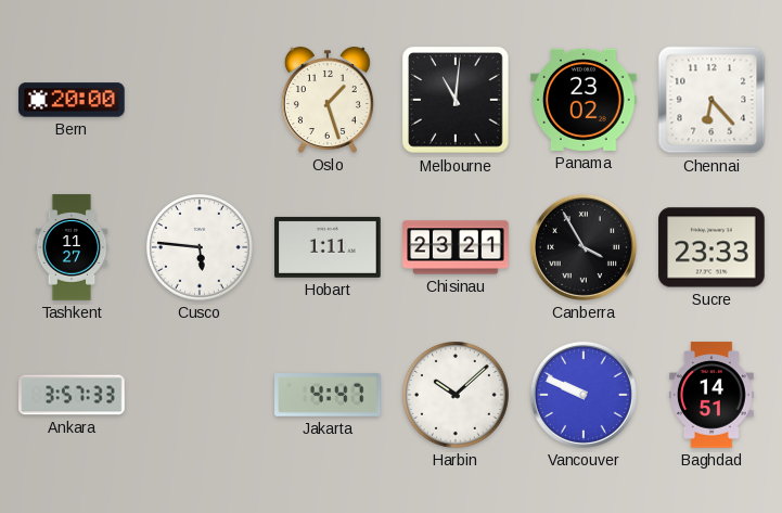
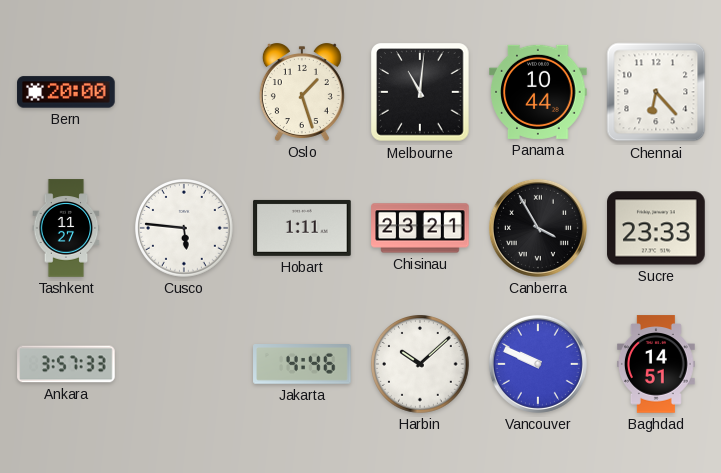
Panama: 23:02 -> 10:44 (538, 92)
Jakarta: 4:47 -> 4:46 (302, 365)
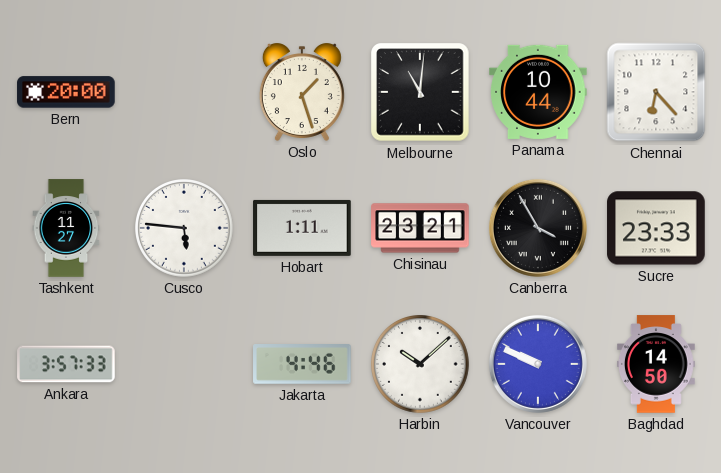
Baghdad: 14:51 -> 14:50 (656, 364)
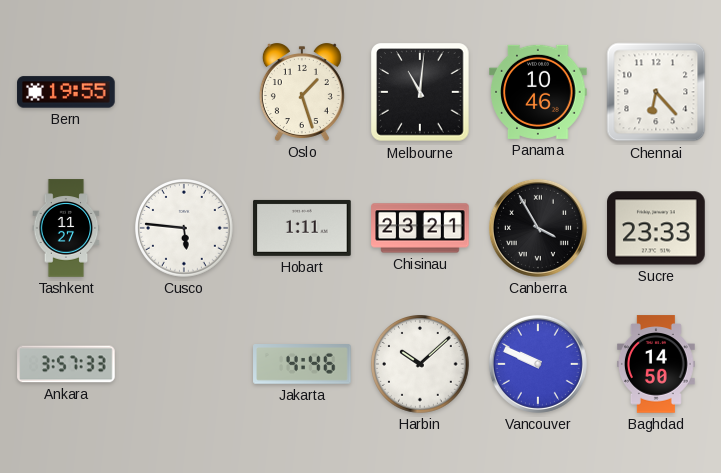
Bern: 20:00 -> 19:55 (66, 92)
Panama: 10:44 -> 10:46 (538, 92)
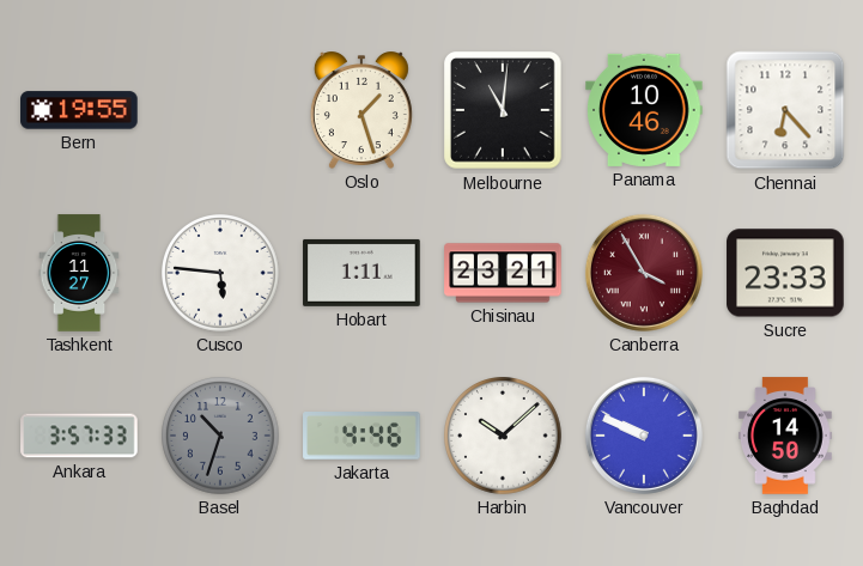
Canberra dial: black -> burgundy (644, 273)
Basel: none -> 10:33 (221, 437)
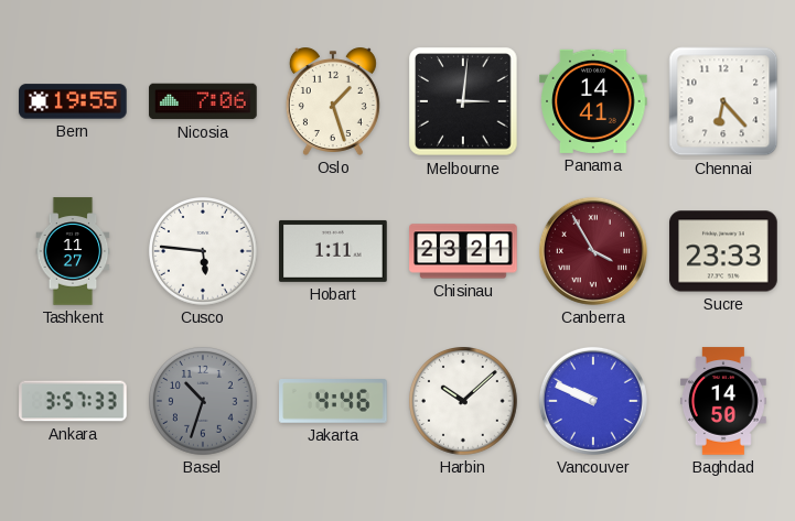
Nicosia: none -> 7:06 (203, 101)
Melbourne: 11:01 -> 3:01 (463, 101)
Panama: 10:46 -> 14:41 (593, 101)
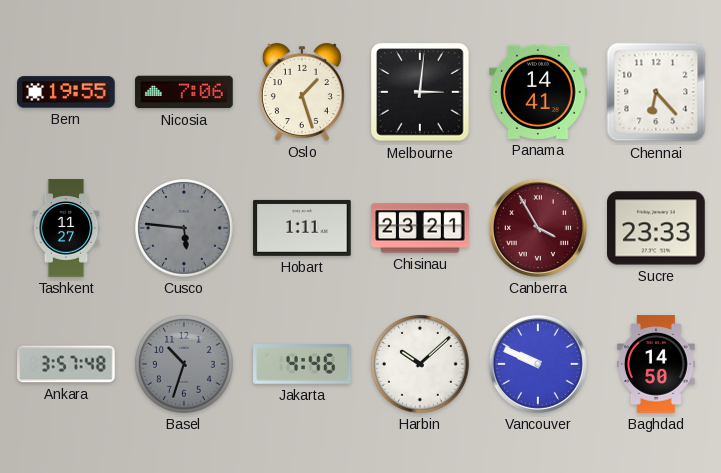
Cusco dial: white -> grey (185, 229)
Ankara: 3:57:33 -> 3:57:48 (66, 364)
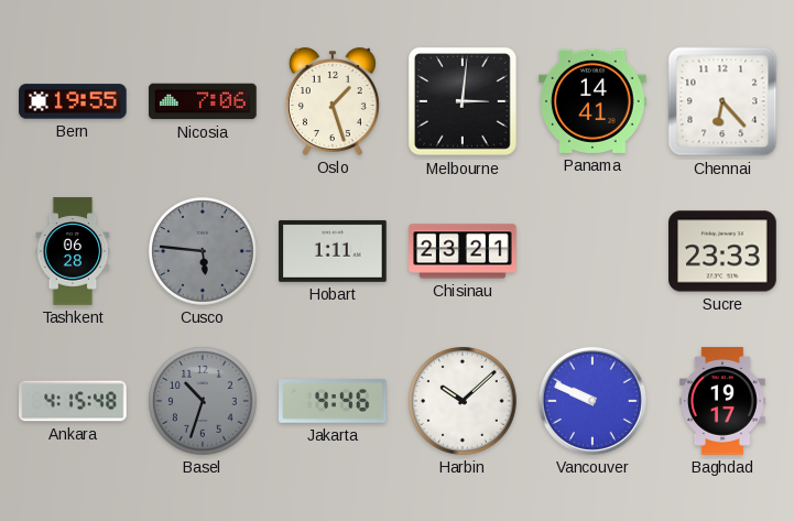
Tashkent: 11:27 -> 06:28 (73, 251)
Canberra: 3:55 -> none (538, 228)
Ankara: 3:57 -> 4:15 (73, 401)
Baghdad: 14:50 -> 19:17 (722, 401)
